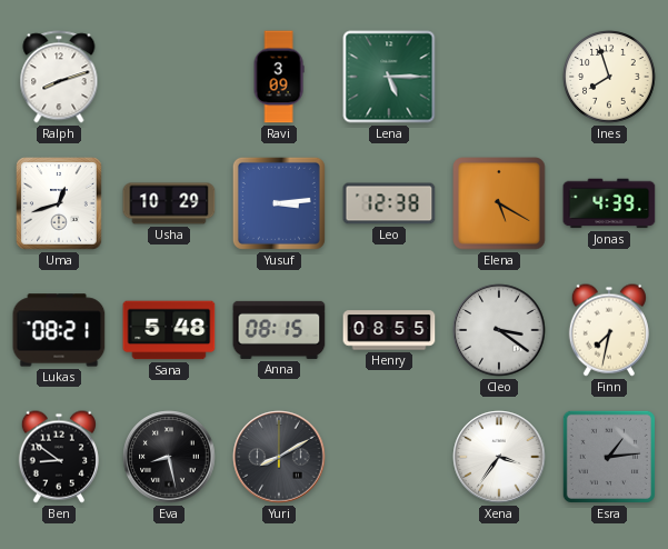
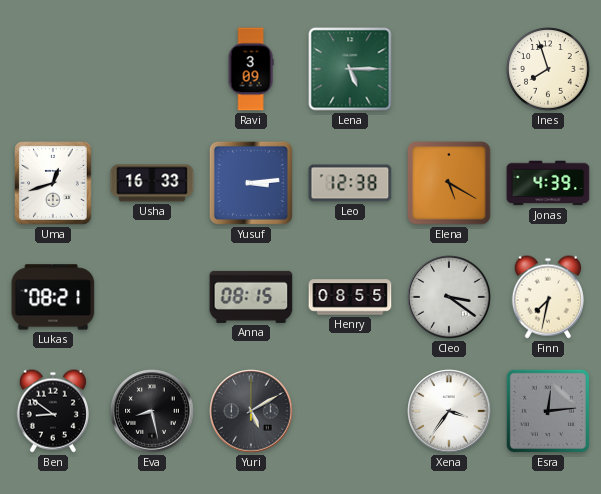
Ralph: 8:12 -> none (59, 77)
Usha: 10:29 -> 16:33 (152, 183)
Sana: 5:48 -> none (169, 330)
Yuri: 8:10 -> 5:10 (251, 411)
Esra: 1:14 -> 12:14 (548, 411)
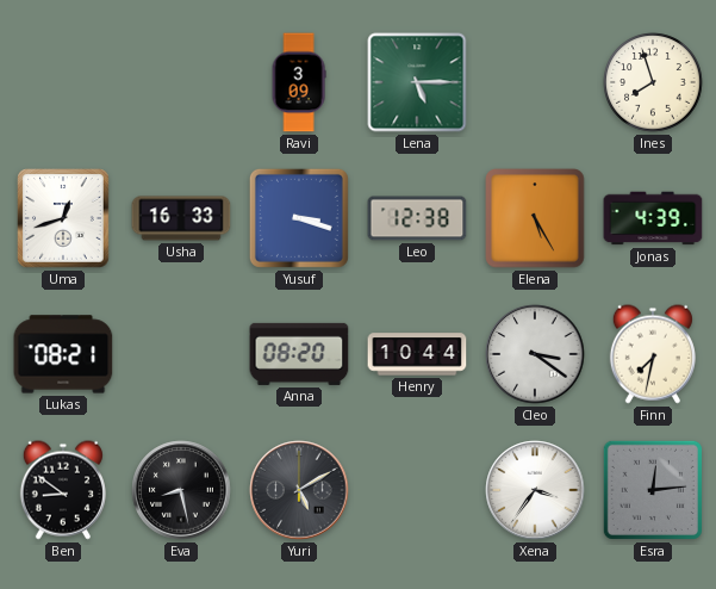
Yusuf: 3:14 -> 3:18 (299, 218)
Elena: 5:20 -> 5:25 (535, 218)
Anna: 08:15 -> 08:20 (299, 354)
Henry: 08:55 -> 10:44 (417, 354)
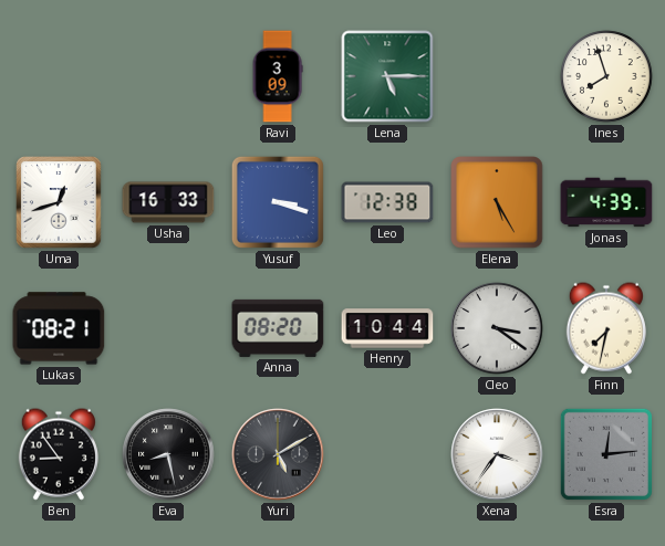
Ben: 8:51 -> 8:54 (59, 454)
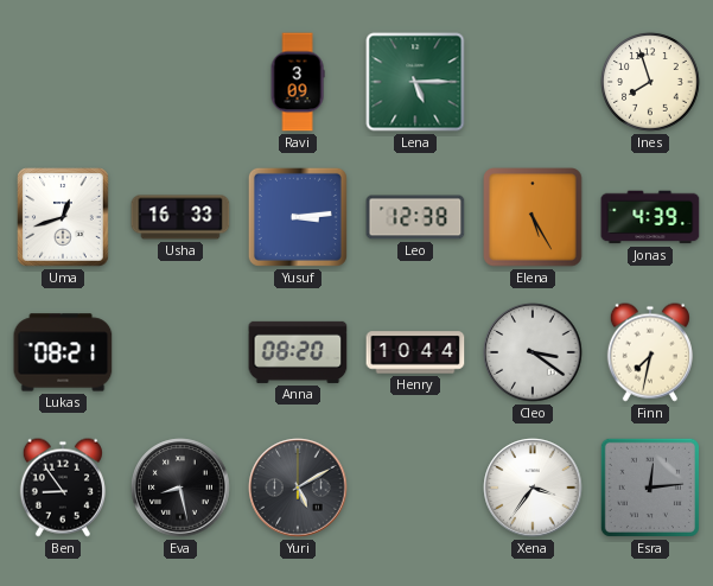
Yusuf: 3:18 -> 3:14 (298, 217)
